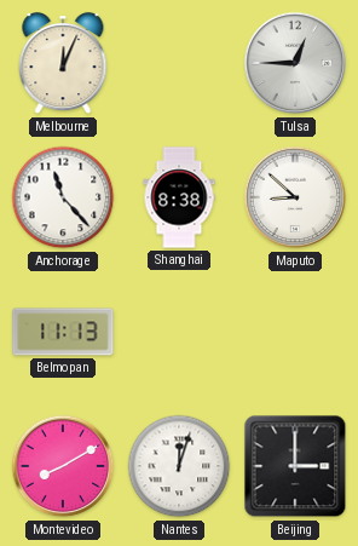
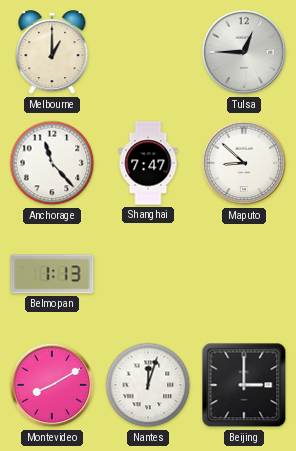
Melbourne: 12:04 -> 1:00 (52, 53)
Shanghai: 8:38 -> 7:47 (148, 163)
Belmopan: 11:13 -> 1:13 (52, 274)
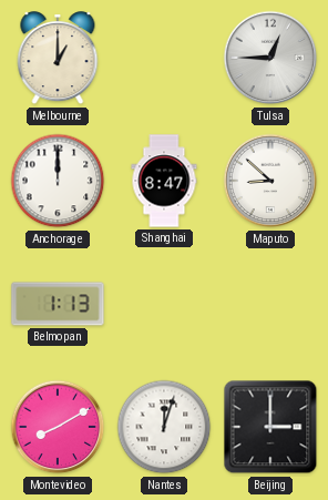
Anchorage: 11:23 -> 12:00 (58, 181)
Shanghai: 7:47 -> 8:47 (164, 181)
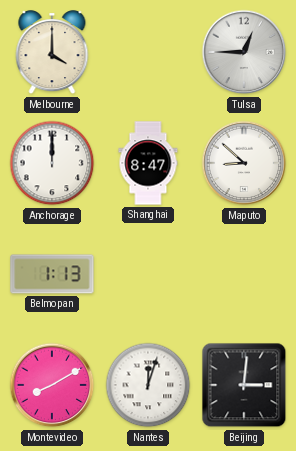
Melbourne: 1:00 -> 4:00 (52, 53)
Beijing: 3:00 -> 3:01 (244, 385)
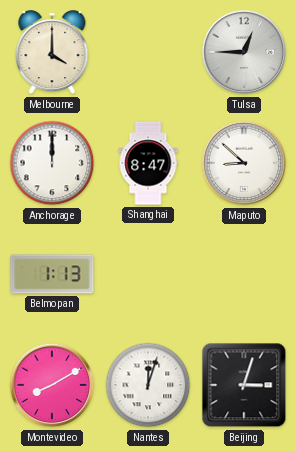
Beijing: 3:01 -> 3:03 (244, 385)
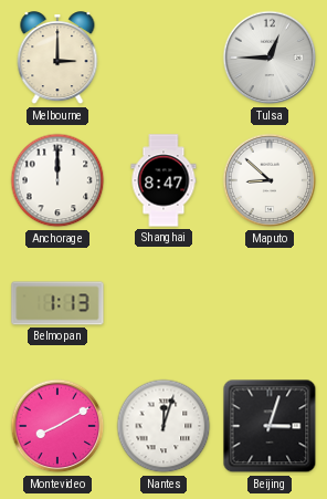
Melbourne: 4:00 -> 3:00 (57, 59)
